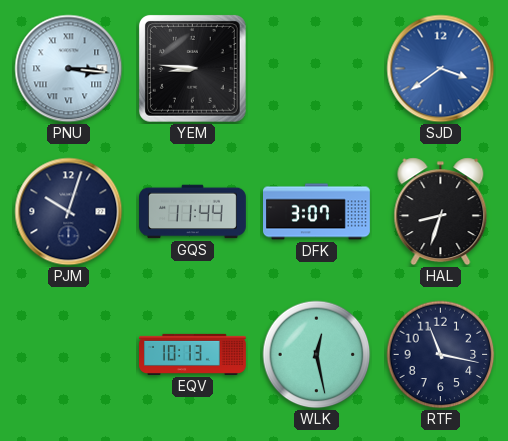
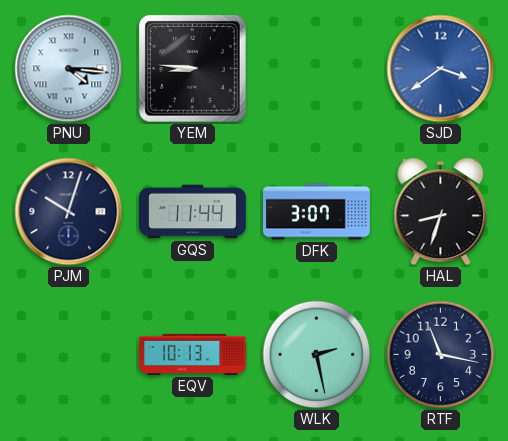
PNU: 3:16 -> 4:16 (69, 69)
WLK: 12:28 -> 2:28 (317, 355)
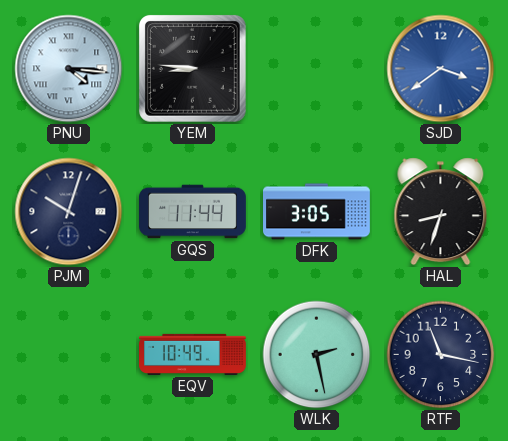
DFK: 3:07 -> 3:05 (317, 212)
EQV: 10:13 -> 10:49 (193, 354)
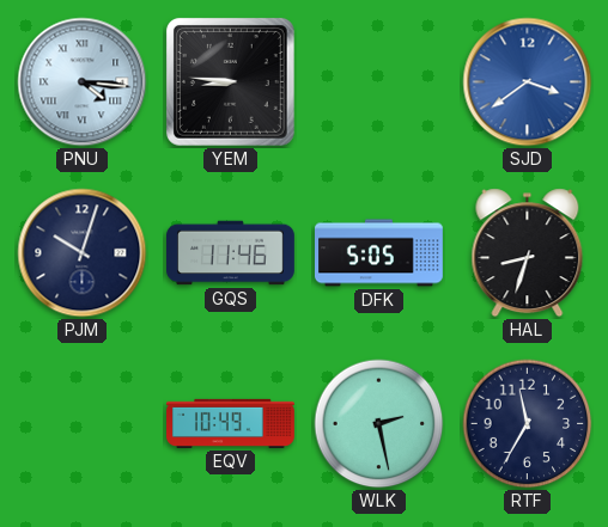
GQS: 11:44 -> 11:46 (231, 253)
DFK: 3:05 -> 5:05 (379, 253)
RTF: 11:17 -> 11:35 (528, 424)
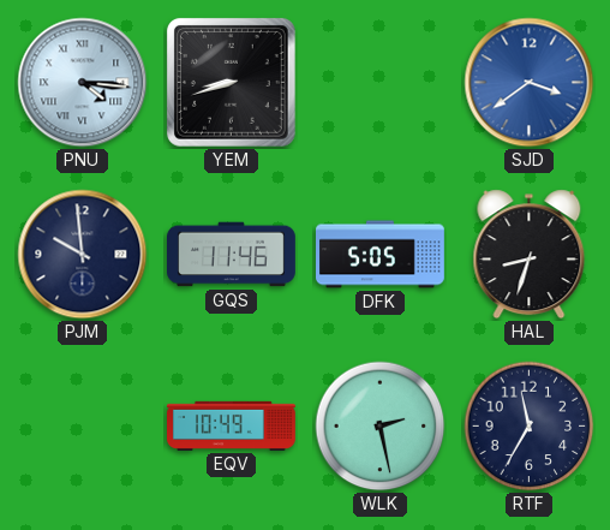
YEM: 8:46 -> 8:42 (231, 82)
PJM: 10:03 -> 9:59 (83, 255)
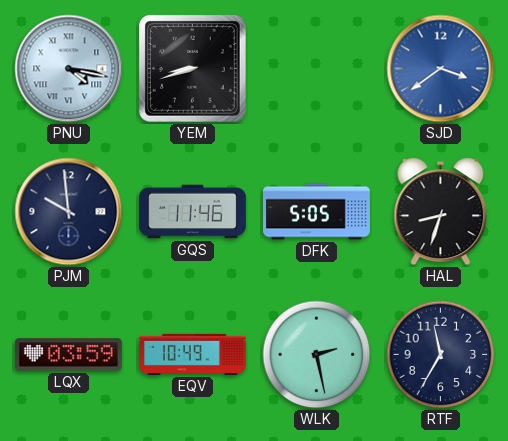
PNU: 4:16 -> 4:17 (69, 69)
LQX: none -> 03:59 (68, 355)
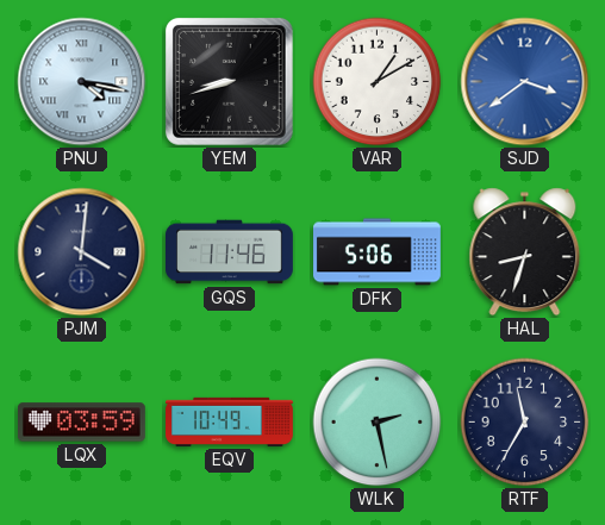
VAR: none -> 1:10 (378, 82)
PJM: 9:59 -> 4:01 (82, 252)
DFK: 5:05 -> 5:06 (378, 252)
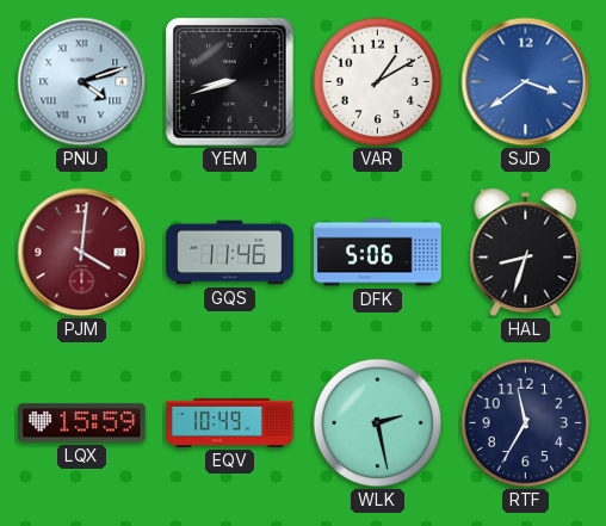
PNU: 4:17 -> 4:12 (82, 82)
PJM dial: navy -> burgundy (82, 253)
LQX: 03:59 -> 15:59 (81, 423)
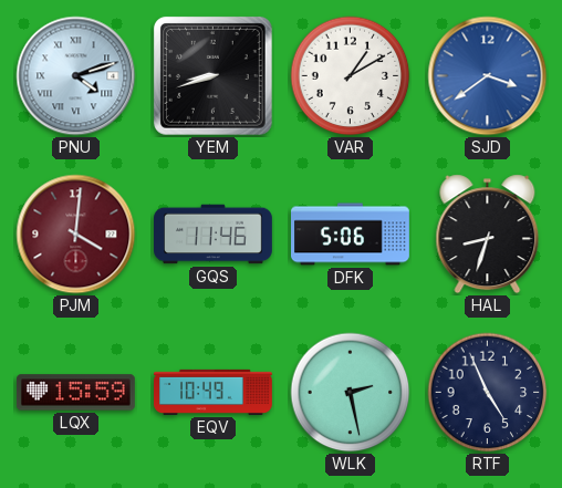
RTF: 11:35 -> 4:56 (488, 393)
